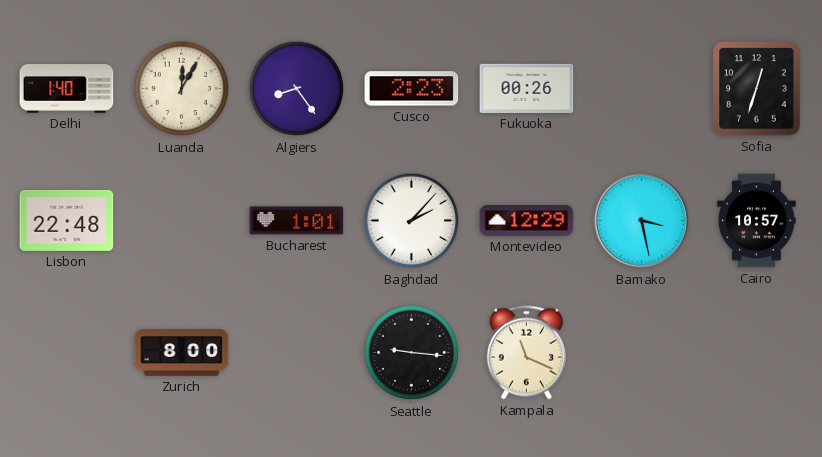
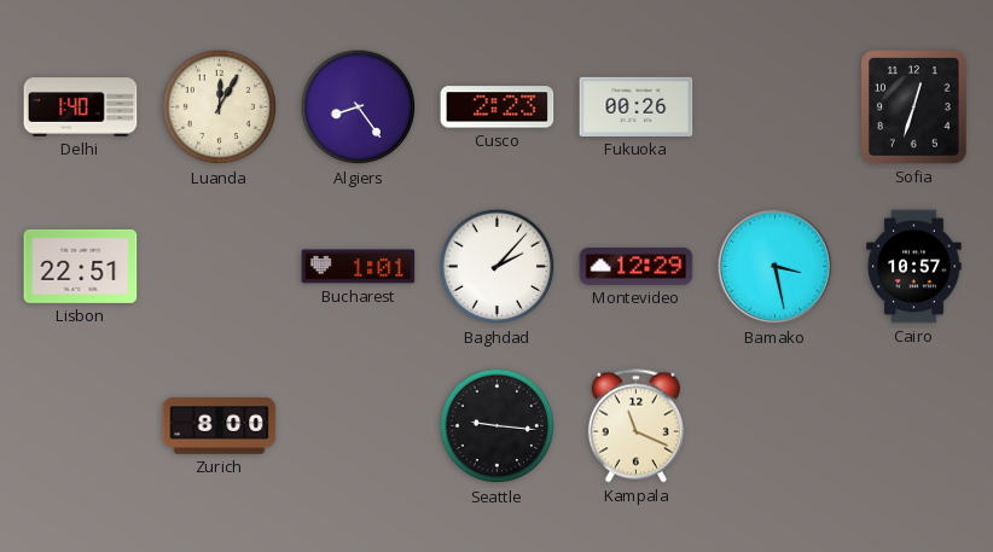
Lisbon: 22:48 -> 22:51 (81, 266)
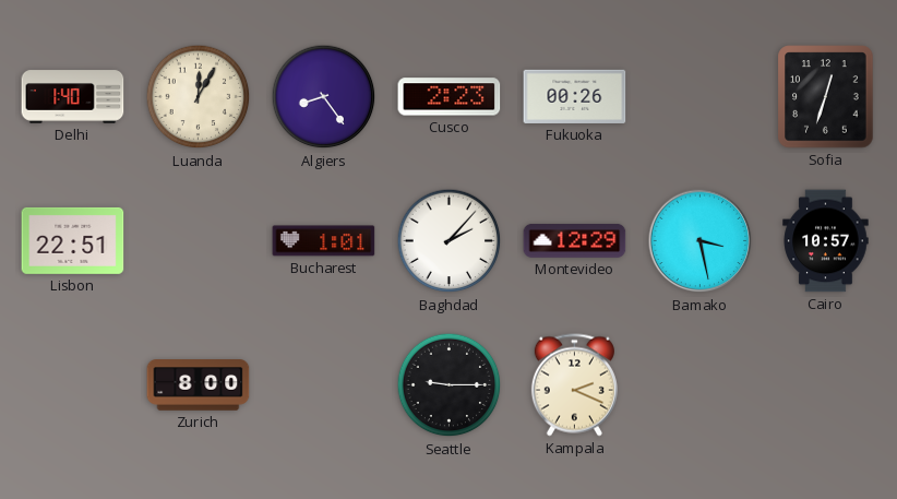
Seattle: 9:16 -> 9:15 (450, 385)
Kampala: 11:19 -> 2:19 (574, 385)
